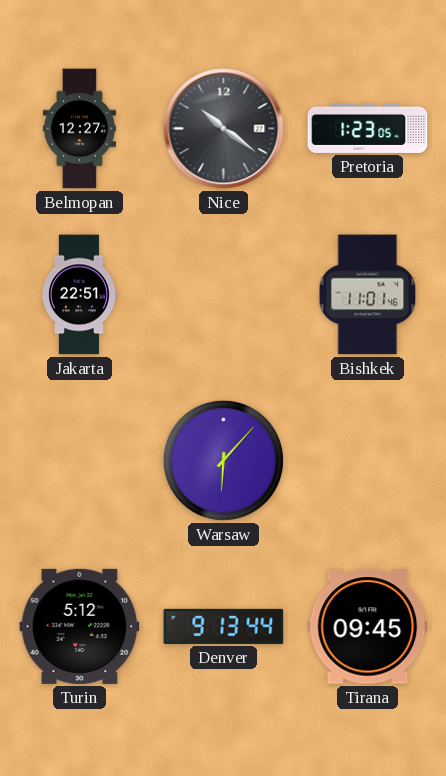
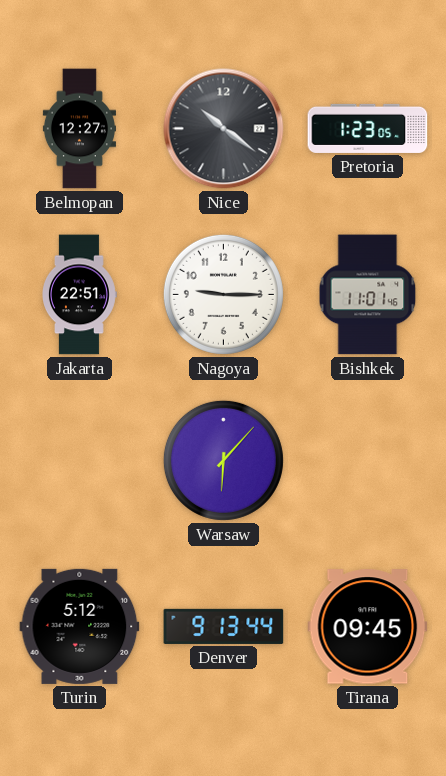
Nagoya: none -> 9:15 (223, 294)
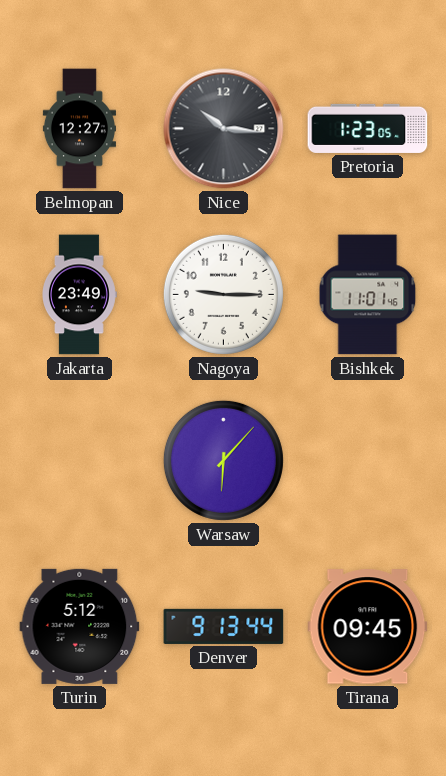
Nice: 10:21 -> 10:16 (224, 129)
Jakarta: 22:51 -> 23:49 (80, 295)
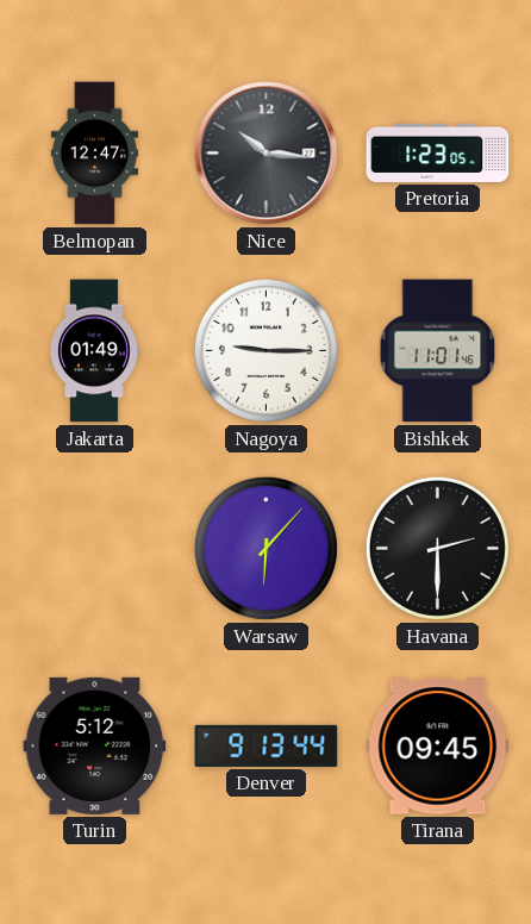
Belmopan: 12:27 -> 12:47 (94, 154)
Jakarta: 23:49 -> 01:49 (95, 351)
Havana: none -> 2:30 (437, 548)
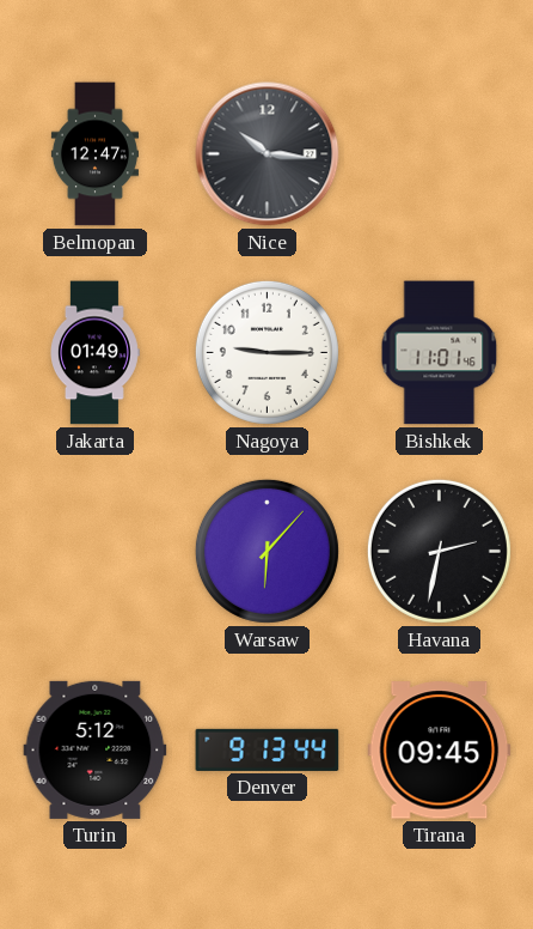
Pretoria: 1:23 -> none (438, 152)
Havana: 2:30 -> 2:32 (439, 551)
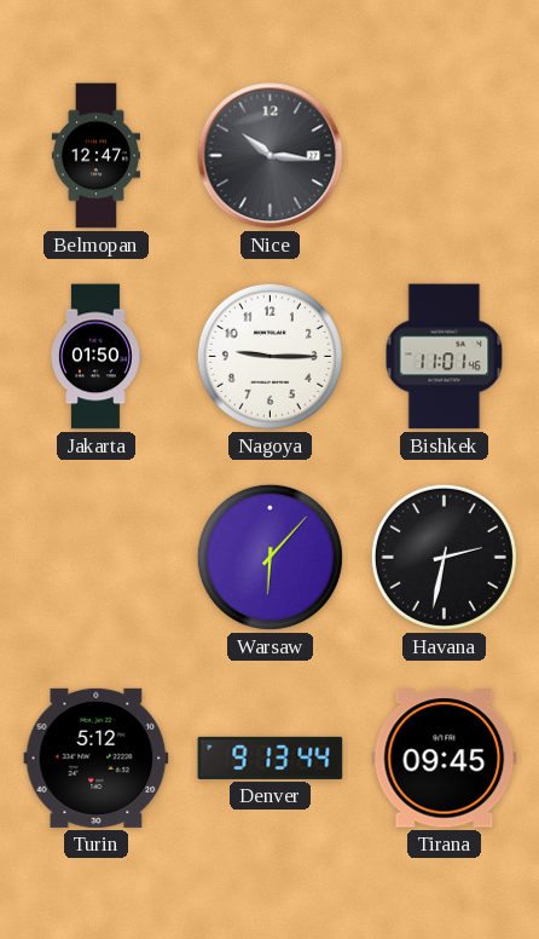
Jakarta: 01:49 -> 01:50 (97, 357)
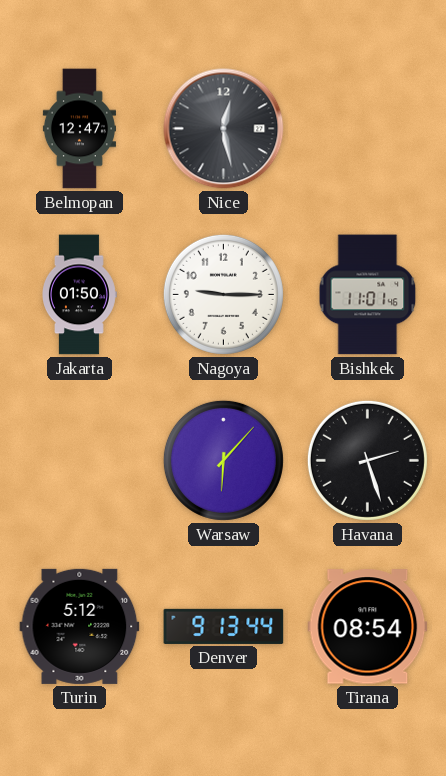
Nice: 10:16 -> 12:28 (224, 129)
Havana: 2:32 -> 2:27 (367, 460)
Tirana: 09:45 -> 08:54 (368, 627)
